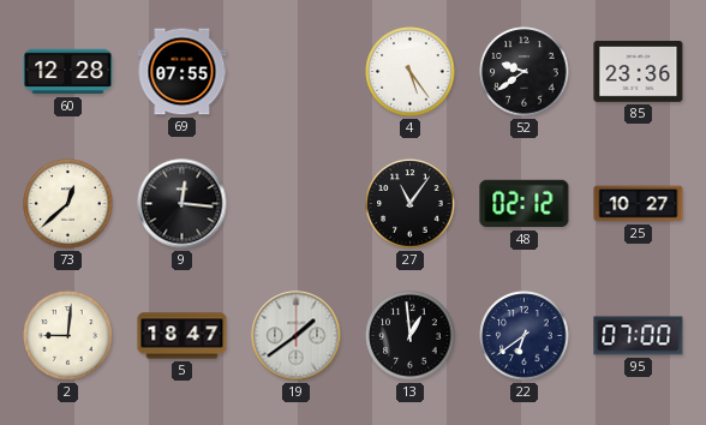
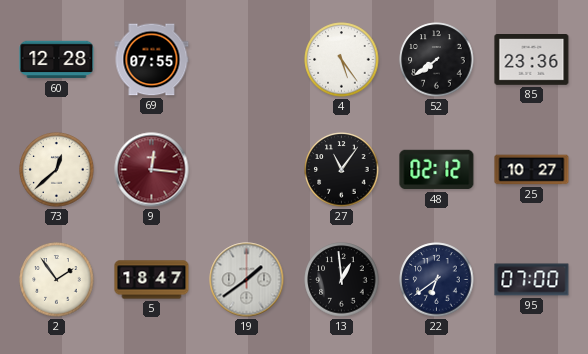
52: 9:39 -> 7:39 (437, 60)
9 dial: black -> burgundy (152, 170)
2: 9:01 -> 1:54 (57, 280)
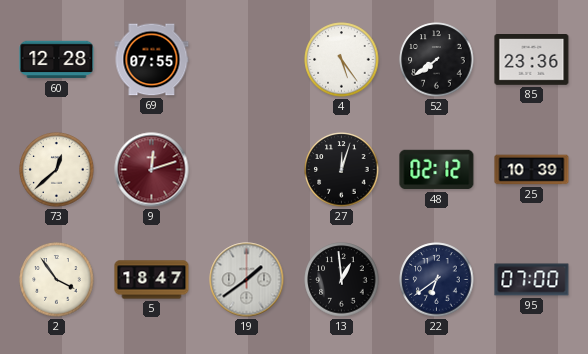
9: 12:16 -> 12:12 (152, 170)
27: 11:06 -> 12:03 (342, 170)
25: 10:27 -> 10:39 (532, 170)
2: 1:54 -> 3:54 (57, 280)
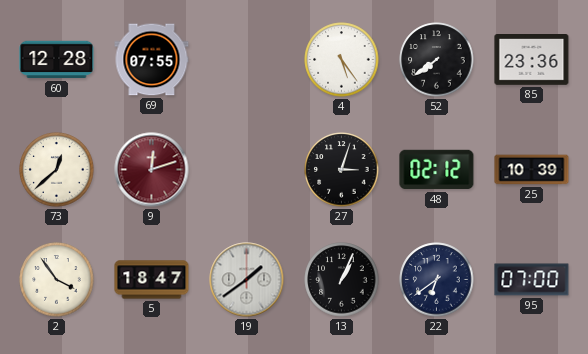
27: 12:03 -> 3:03 (342, 170)
13: 12:59 -> 1:04 (342, 280)
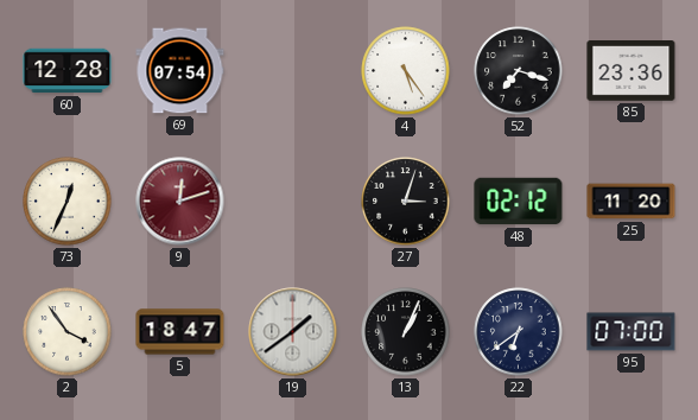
69: 07:55 -> 07:54 (180, 71)
52: 7:39 -> 7:18 (519, 71)
73: 12:38 -> 12:34 (68, 202)
25: 10:39 -> 11:20 (632, 202)
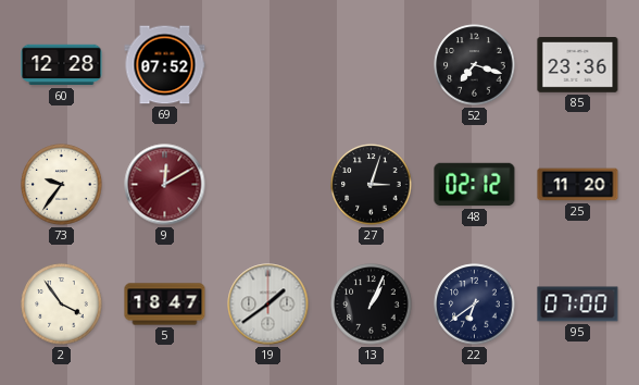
69: 07:54 -> 07:52 (165, 65)
4: 5:24 -> none (406, 71)
73: 12:34 -> 9:36 (62, 185)
9: 12:12 -> 12:10 (165, 185)
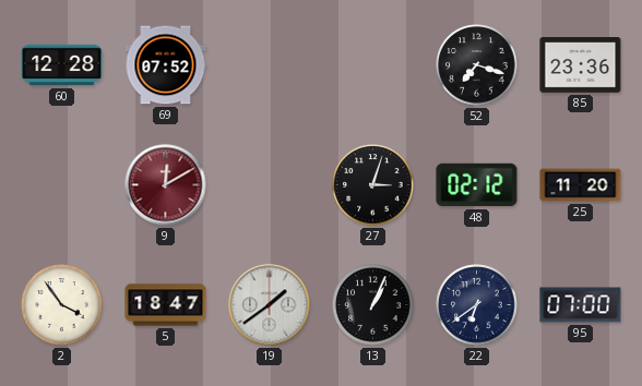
73: 9:36 -> none (62, 185)
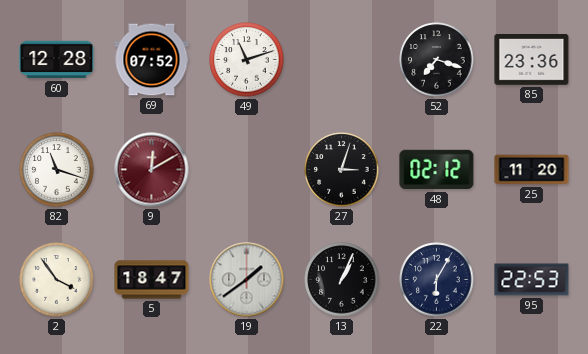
49: none -> 11:12 (247, 60)
82: none -> 11:18 (57, 170)
22: 6:39 -> 6:05 (437, 280)
95: 07:00 -> 22:53 (532, 280)
